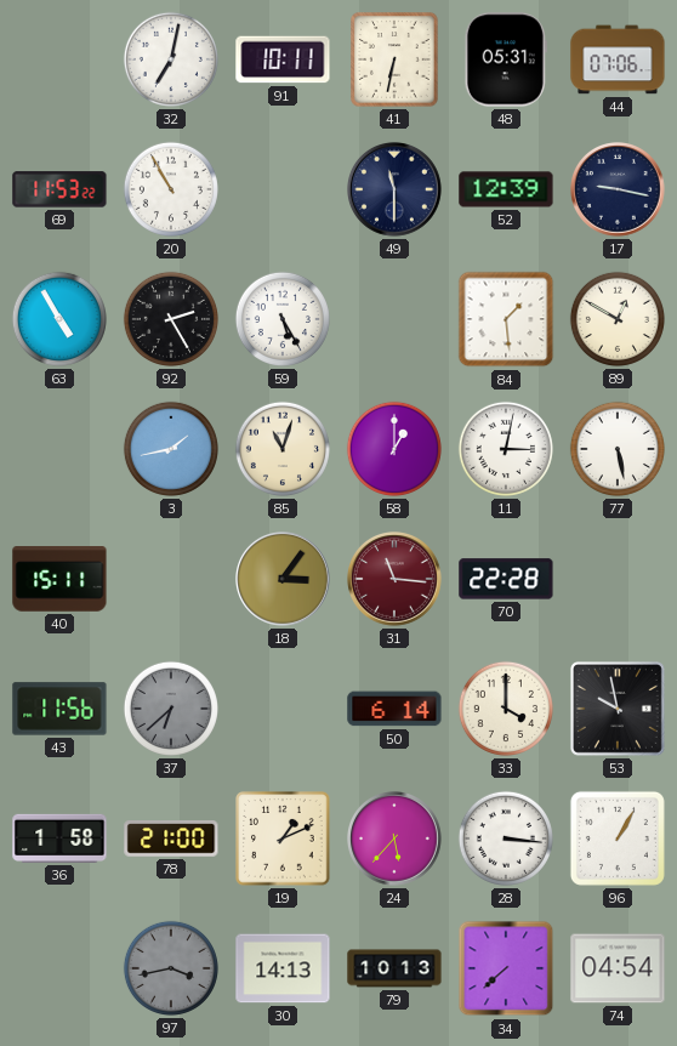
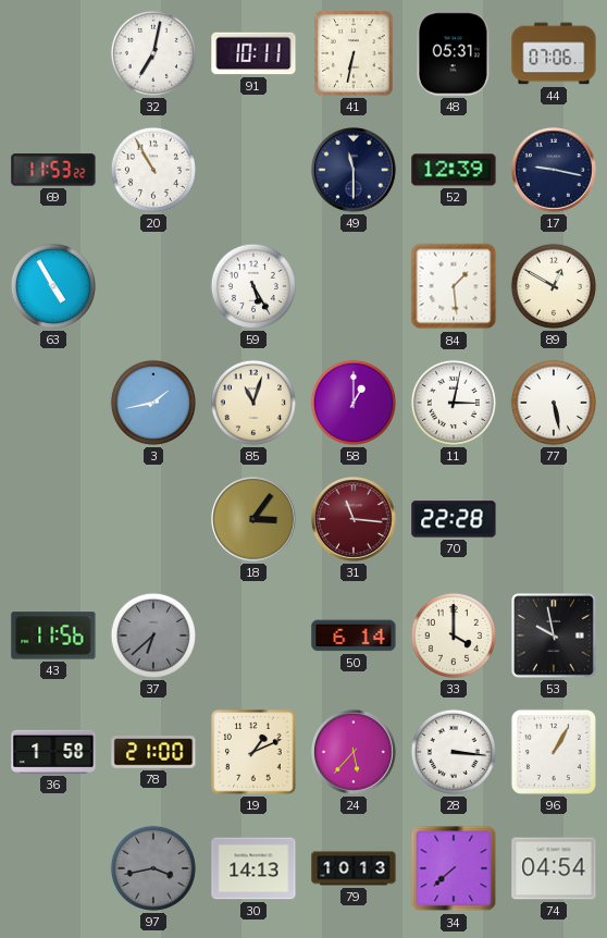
92: 2:25 -> none (171, 319)
40: 15:11 -> none (59, 579)
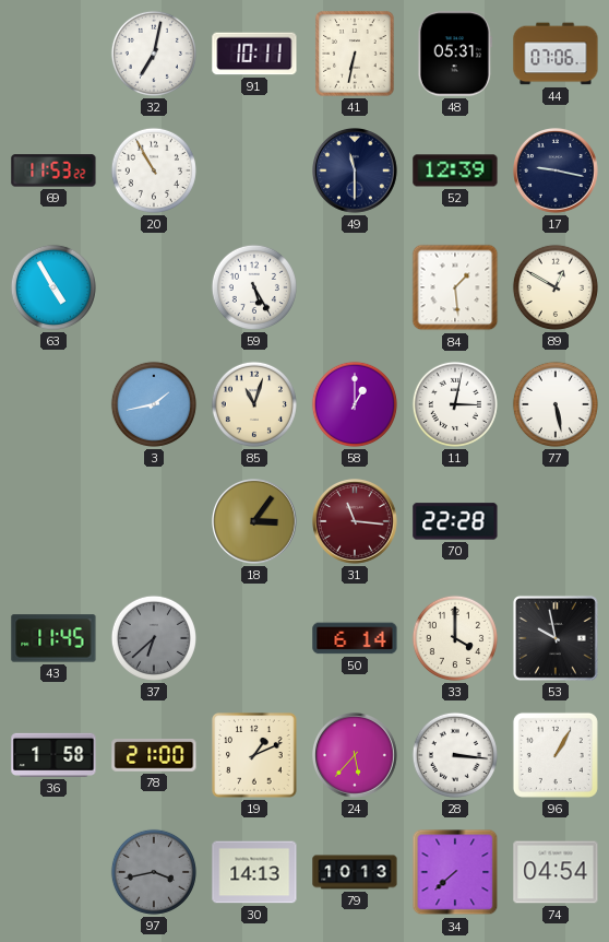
43: 11:56 -> 11:45 (53, 638)
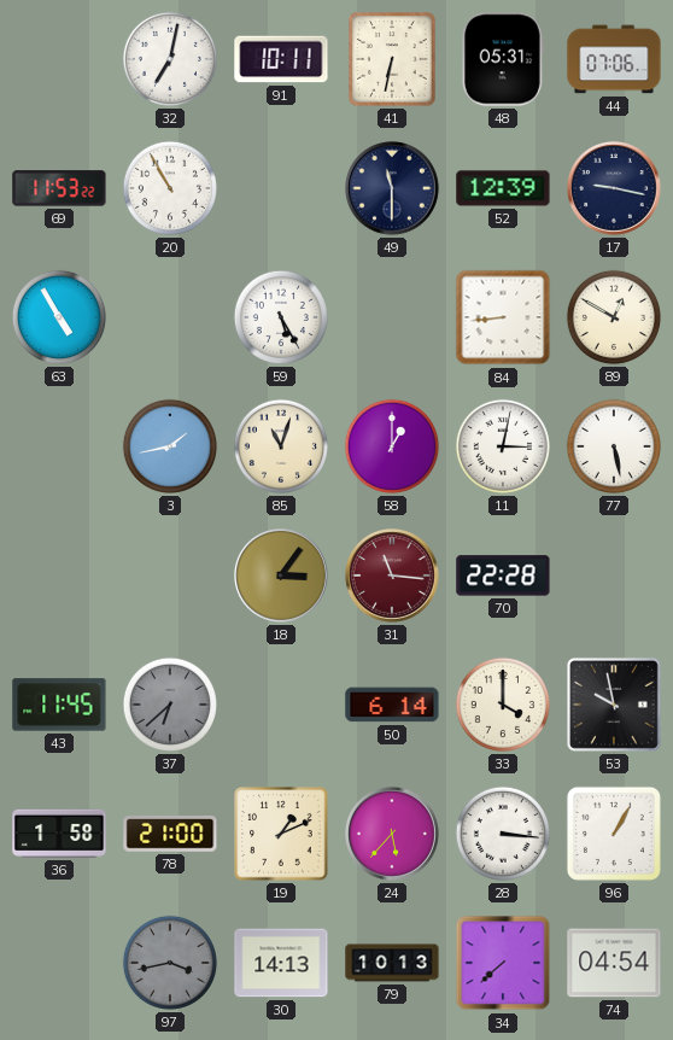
84: 1:29 -> 8:44 (503, 317)
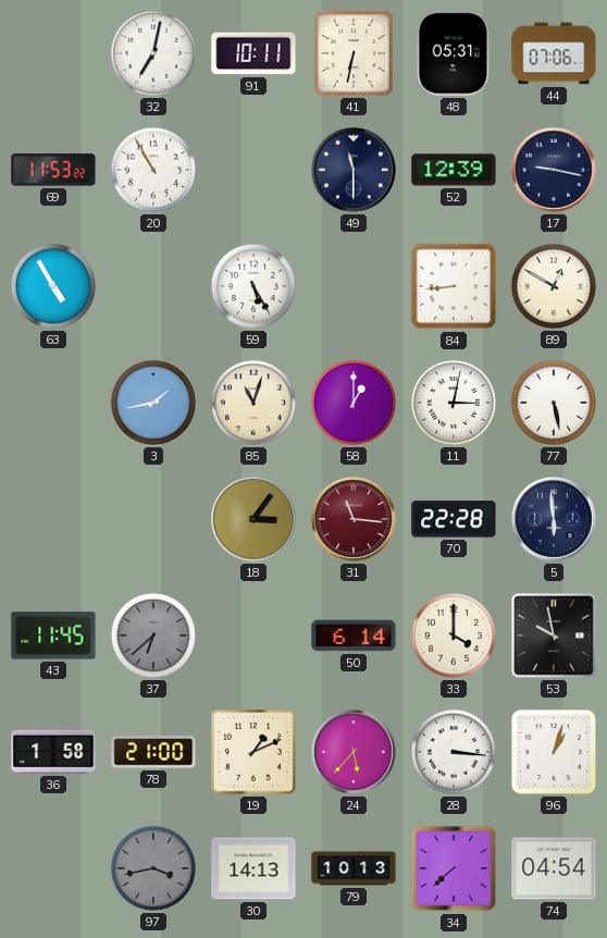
5: none -> 5:59 (555, 520)
96: 1:05 -> 1:03 (554, 752)
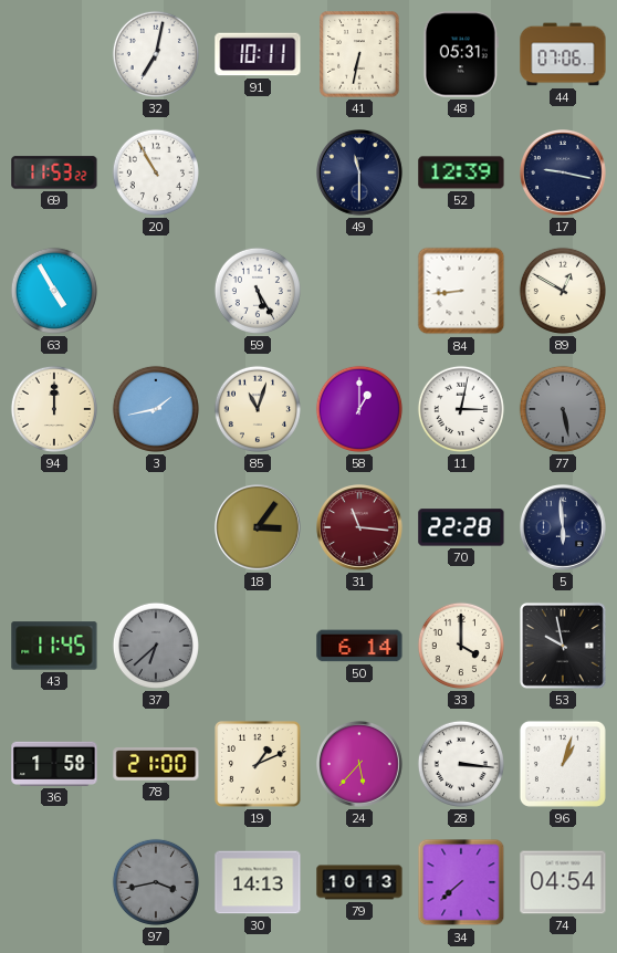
94: none -> 12:00 (54, 409)
77 dial: white -> grey (563, 409)
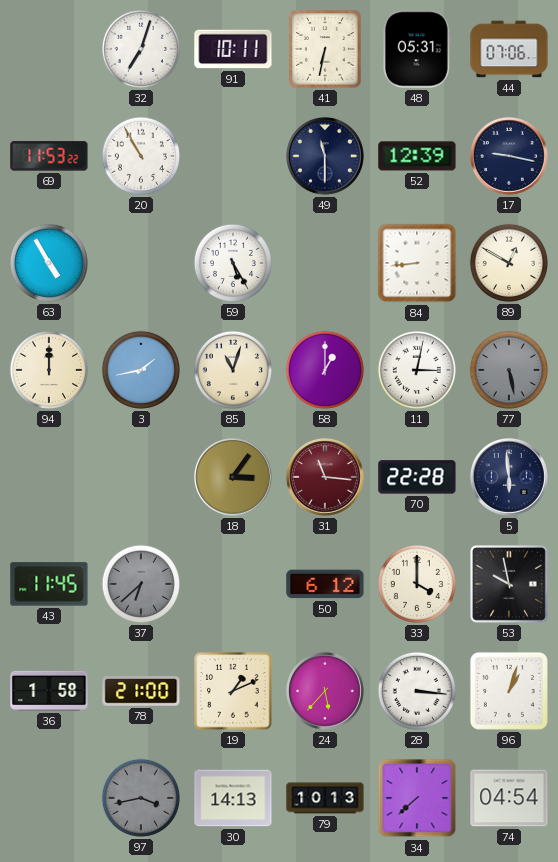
32: 7:02 -> 7:03 (141, 49)
50: 6:14 -> 6:12 (325, 584)
